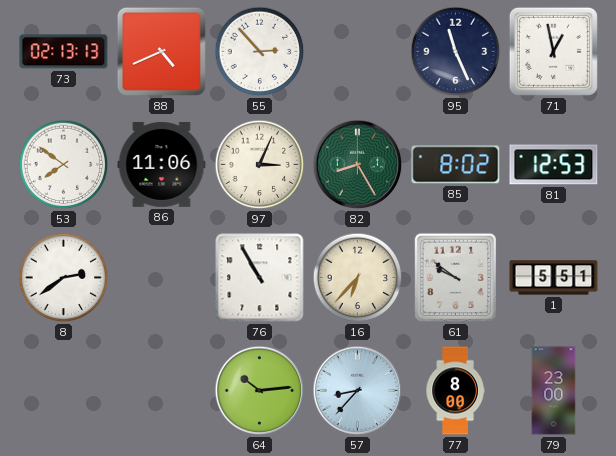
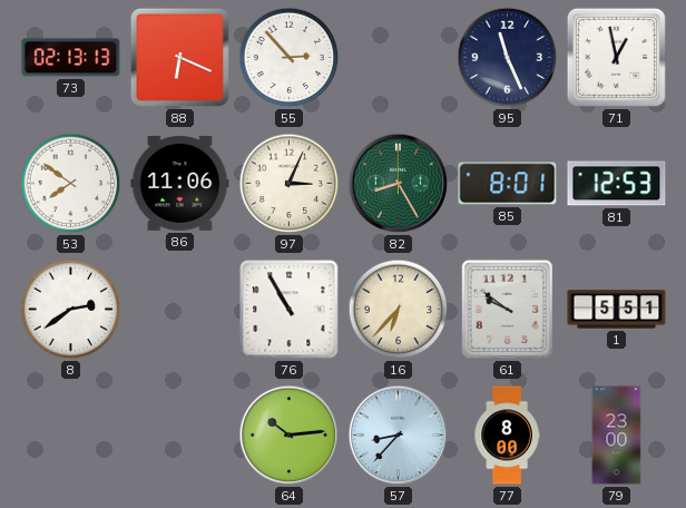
88: 4:41 -> 6:19 (179, 57)
85: 8:02 -> 8:01 (508, 184)
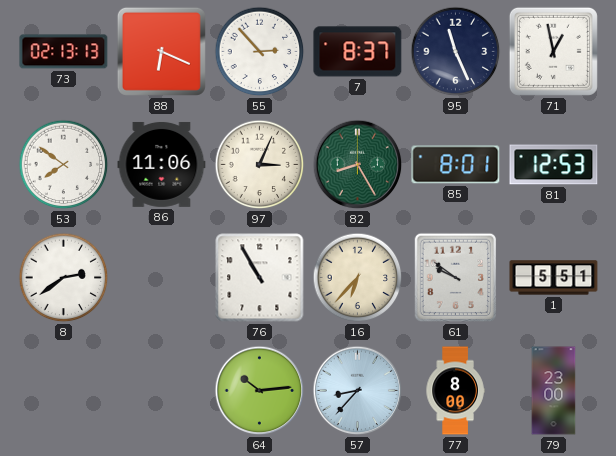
7: none -> 8:37 (358, 52)
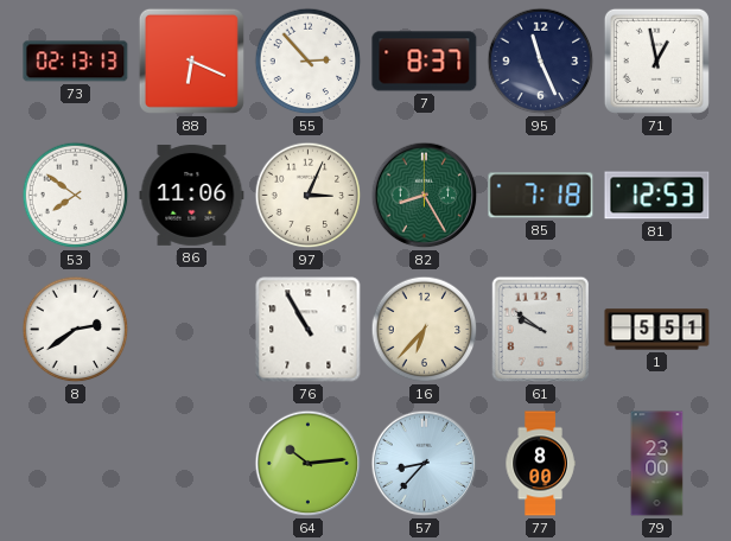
85: 8:01 -> 7:18 (541, 196)
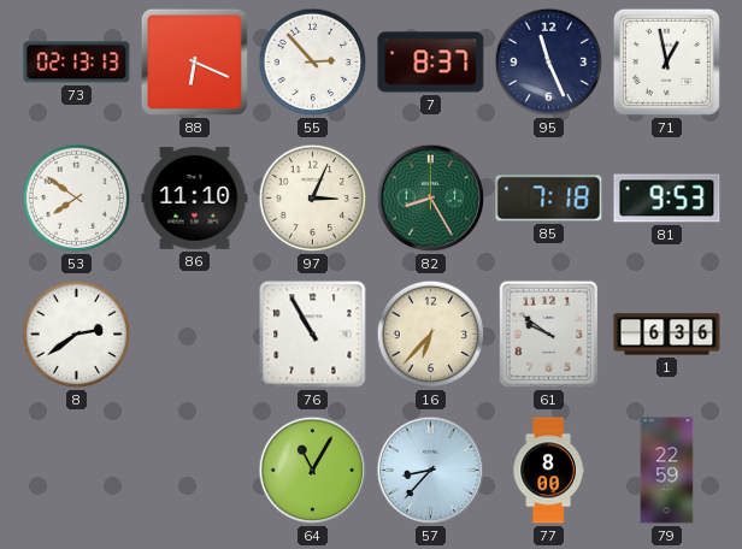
86: 11:06 -> 11:10 (195, 197)
81: 12:53 -> 9:53 (667, 199)
1: 5:51 -> 6:36 (667, 335)
64: 10:14 -> 11:05 (313, 471)
79: 23:00 -> 22:59 (667, 471)
